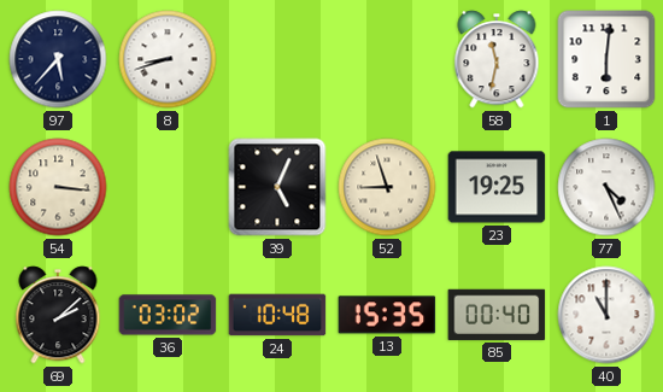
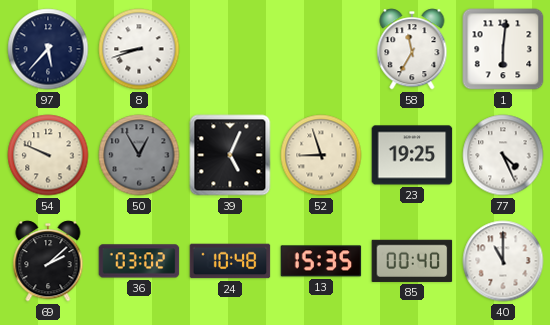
58: 11:32 -> 11:35 (412, 49)
54: 3:16 -> 9:49 (48, 155)
50: none -> 12:55 (139, 155)
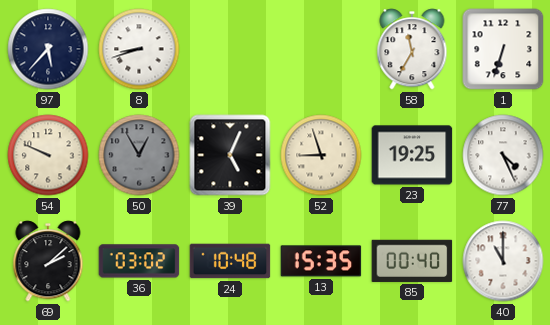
1: 6:01 -> 6:33 (503, 49)
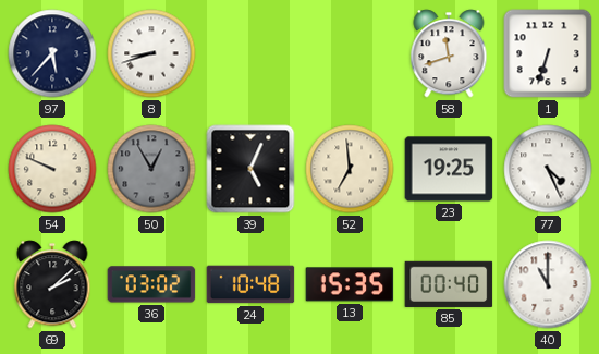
58: 11:35 -> 11:42 (449, 53)
52: 8:57 -> 6:59 (350, 169)
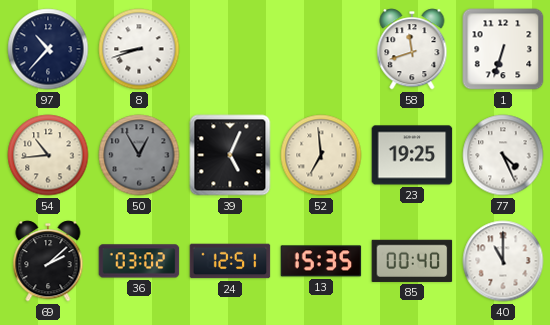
97: 5:37 -> 10:37 (48, 49)
54: 9:49 -> 10:44 (48, 155)
24: 10:48 -> 12:51 (230, 261)
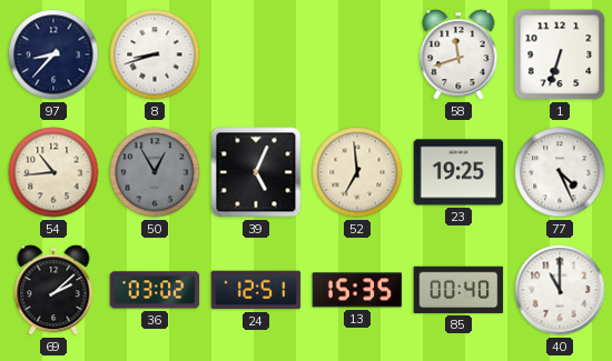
97: 10:37 -> 8:37 (53, 54)
